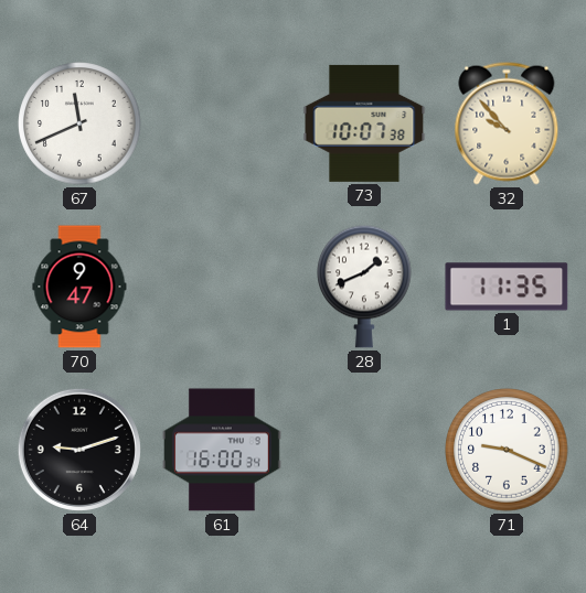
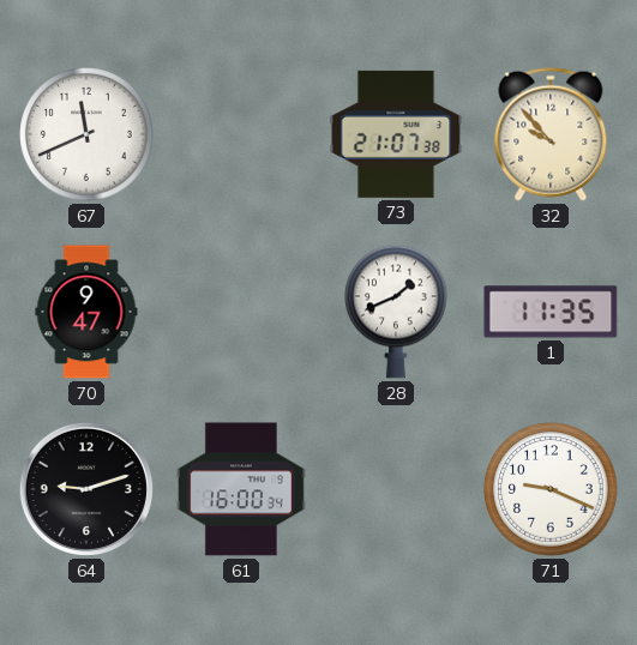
73: 10:07 -> 21:07 (396, 134)
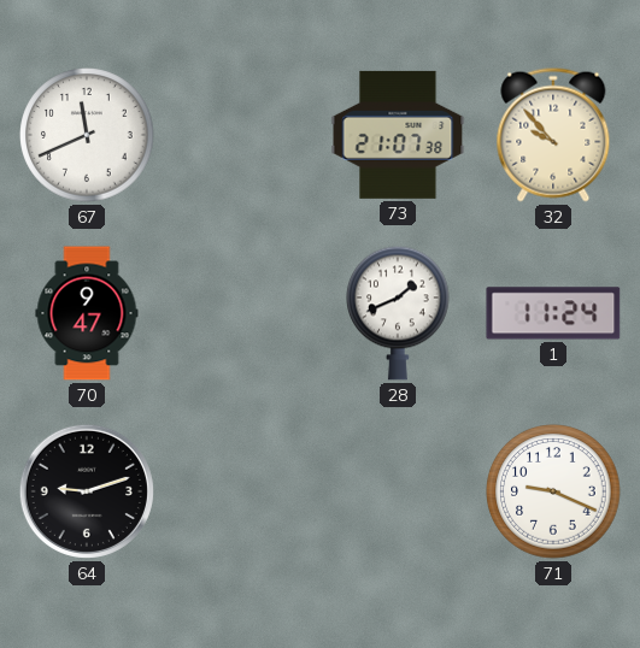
1: 11:35 -> 11:24 (553, 313)
61: 16:00 -> none (241, 489)
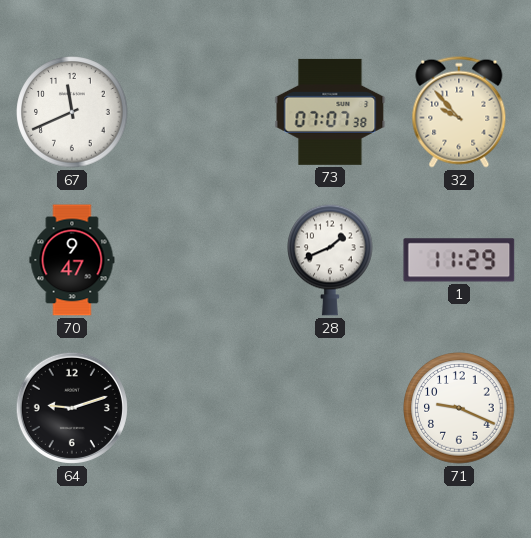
73: 21:07 -> 07:07 (330, 112)
1: 11:24 -> 11:29 (459, 260)
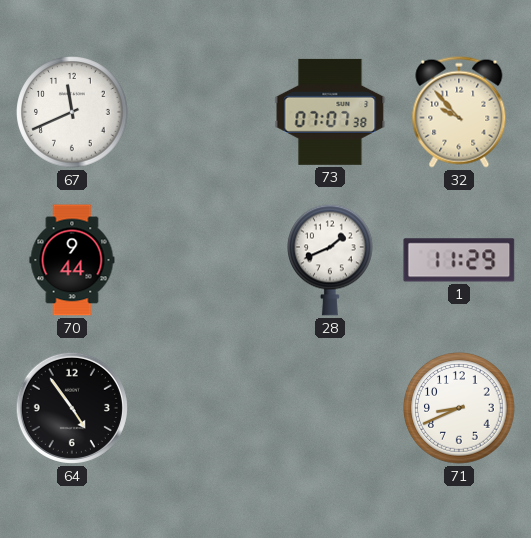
70: 9:47 -> 9:44 (72, 260)
64: 9:12 -> 4:54 (72, 408)
71: 9:19 -> 8:41 (459, 408)
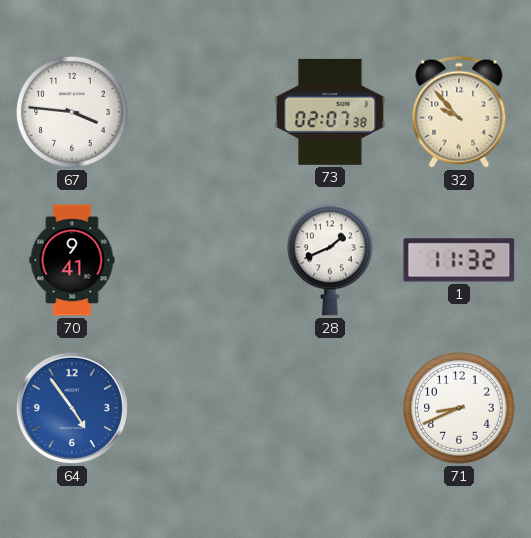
67: 11:41 -> 3:46 (72, 112)
73: 07:07 -> 02:07 (330, 112)
70: 9:44 -> 9:41 (72, 260)
1: 11:29 -> 11:32 (459, 260)
64 dial: black -> blue (72, 408)
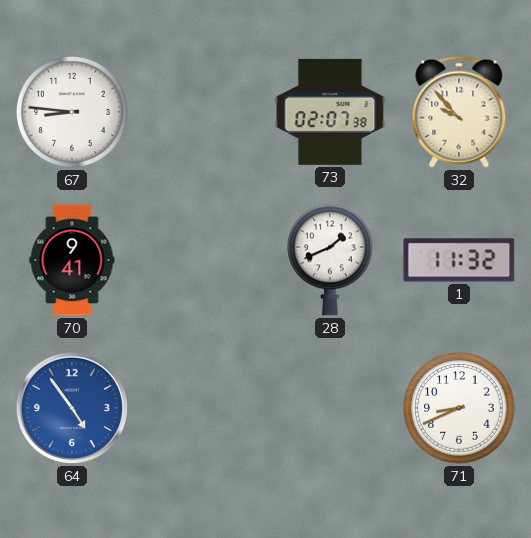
67: 3:46 -> 8:46 (72, 112)
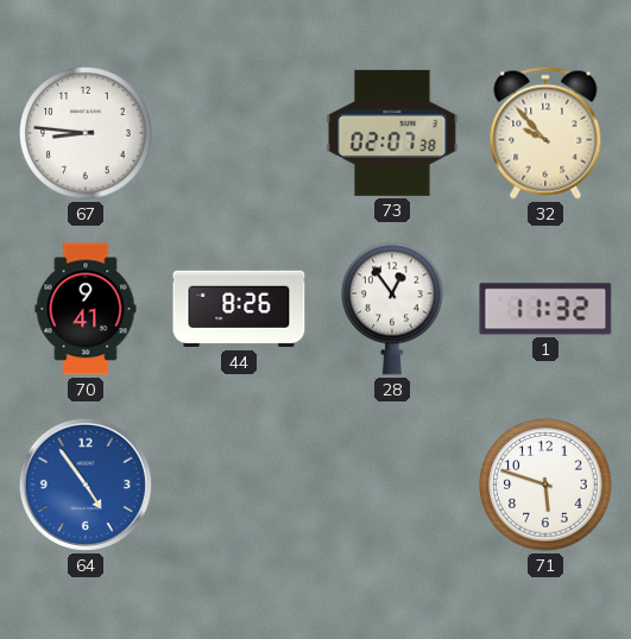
44: none -> 8:26 (239, 309)
28: 1:41 -> 12:54 (393, 309)
71: 8:41 -> 5:48 (545, 485)
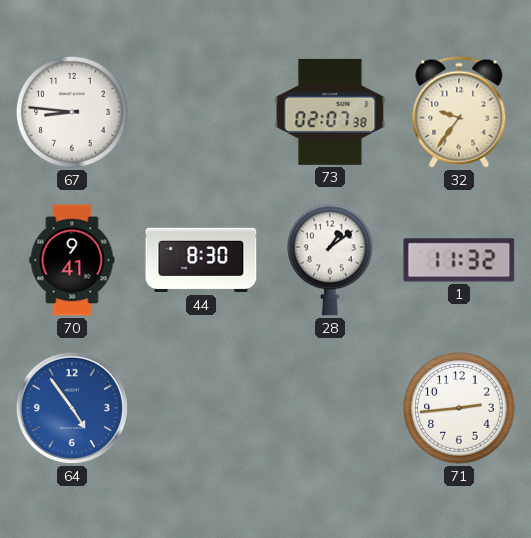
32: 9:53 -> 9:36 (459, 112)
44: 8:26 -> 8:30 (201, 260)
28: 12:54 -> 1:09 (331, 260)
71: 5:48 -> 2:44 (459, 408)
